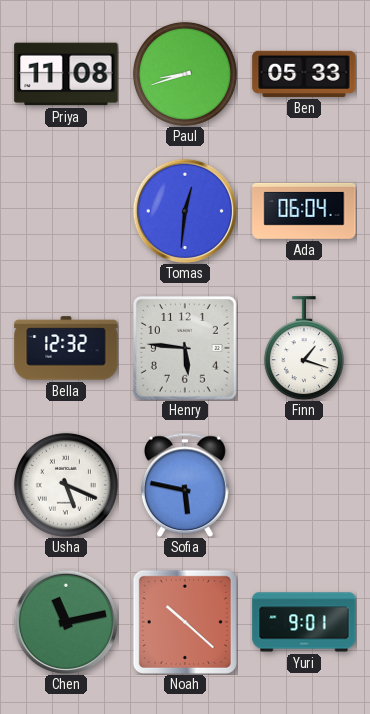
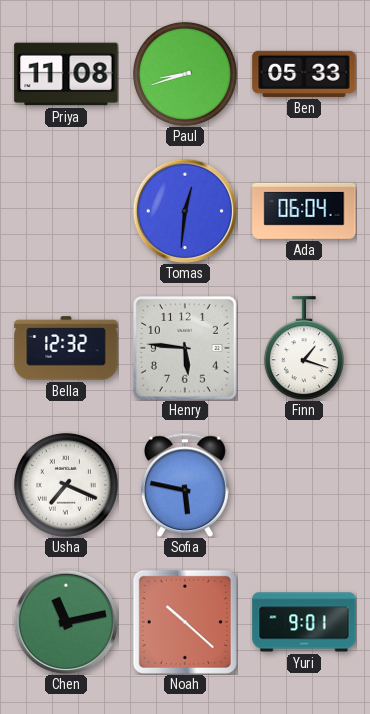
Usha: 5:19 -> 7:19 (66, 485)
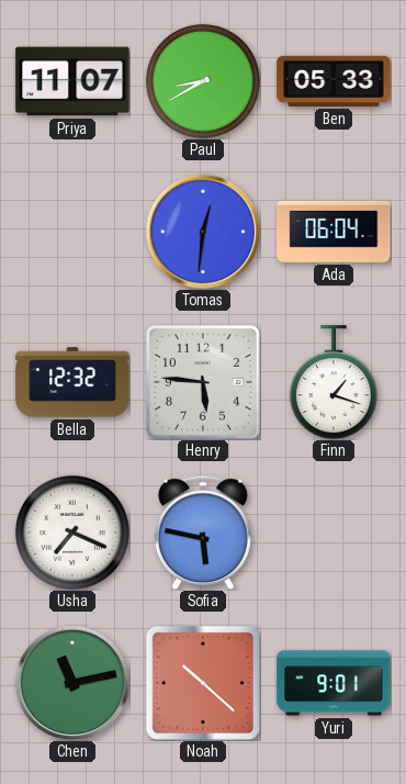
Priya: 11:08 -> 11:07 (72, 81)
Paul: 8:42 -> 8:40 (203, 81)
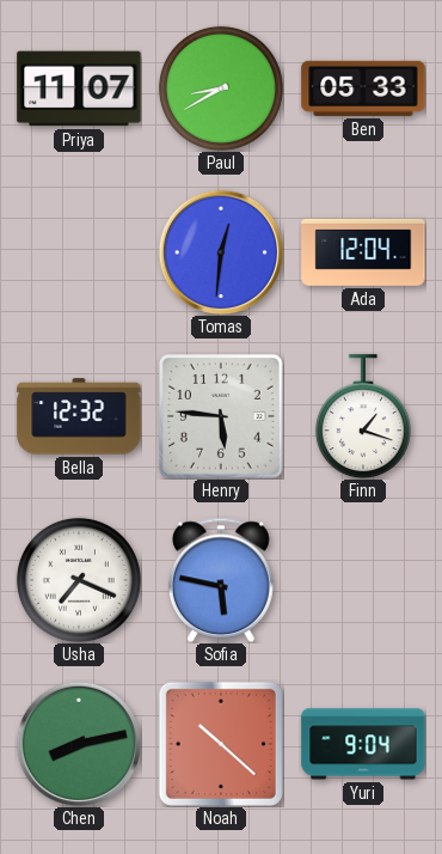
Ada: 06:04 -> 12:04 (363, 252)
Chen: 11:13 -> 8:13 (78, 743)
Yuri: 9:01 -> 9:04 (363, 744)
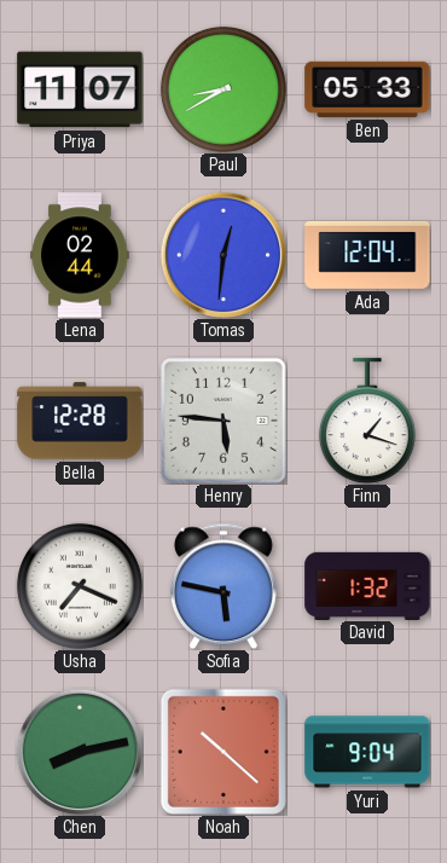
Lena: none -> 02:44 (80, 255)
Bella: 12:32 -> 12:28 (80, 421)
David: none -> 1:32 (367, 585)
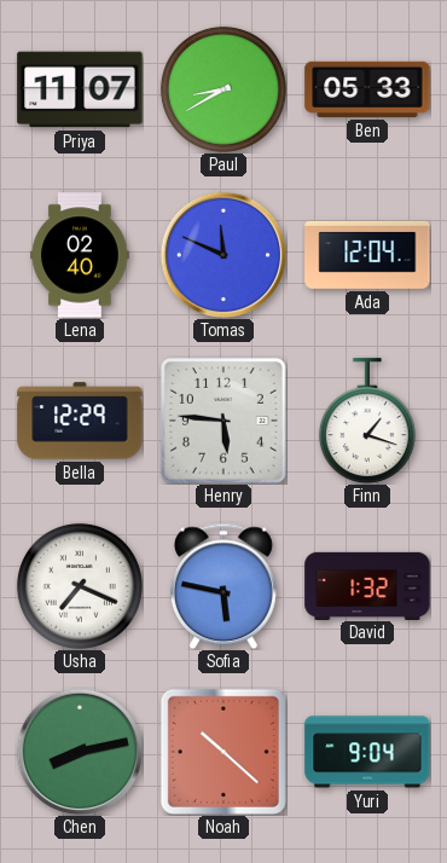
Lena: 02:44 -> 02:40 (80, 255)
Tomas: 12:31 -> 11:49 (222, 254)
Bella: 12:28 -> 12:29 (80, 421)
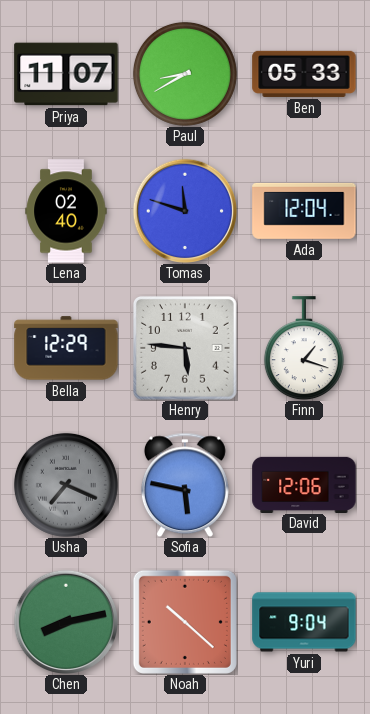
Tomas: 11:49 -> 11:48 (184, 210)
Usha dial: white -> grey (66, 485)
David: 1:32 -> 12:06 (304, 484)
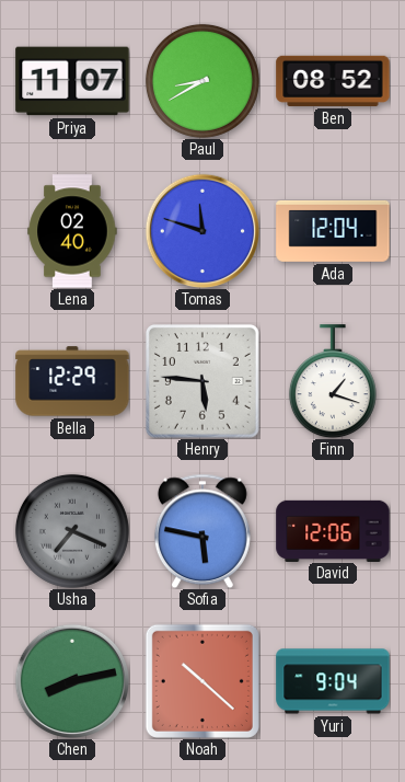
Ben: 05:33 -> 08:52 (333, 81)
